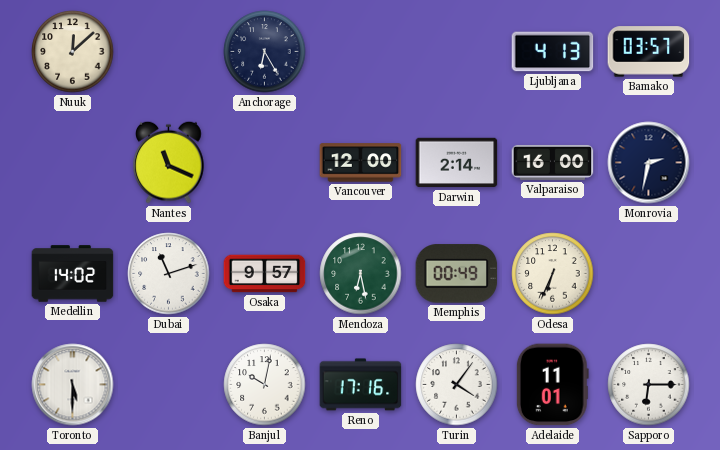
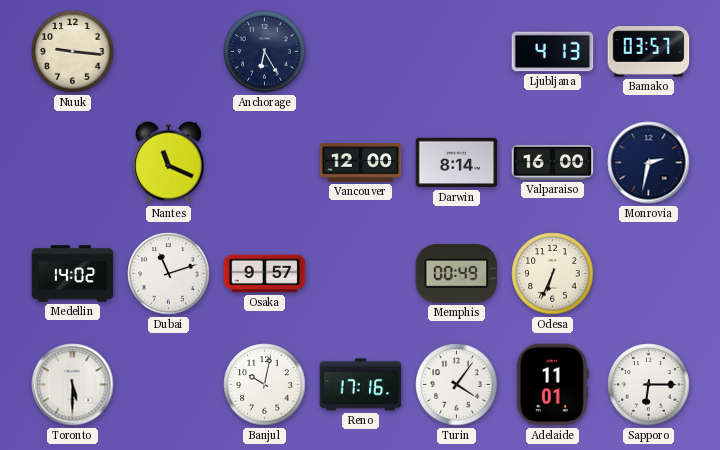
Nuuk: 12:08 -> 9:16 (73, 52)
Darwin: 2:14 -> 8:14 (457, 163)
Mendoza: 6:28 -> none (361, 274)
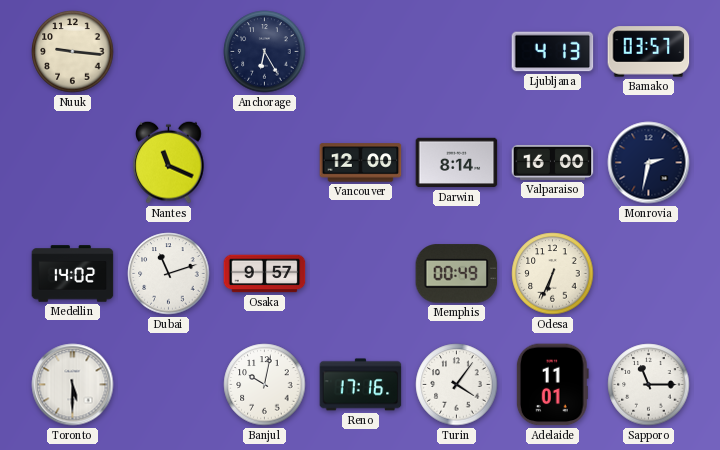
Sapporo: 6:15 -> 11:15 (649, 385)
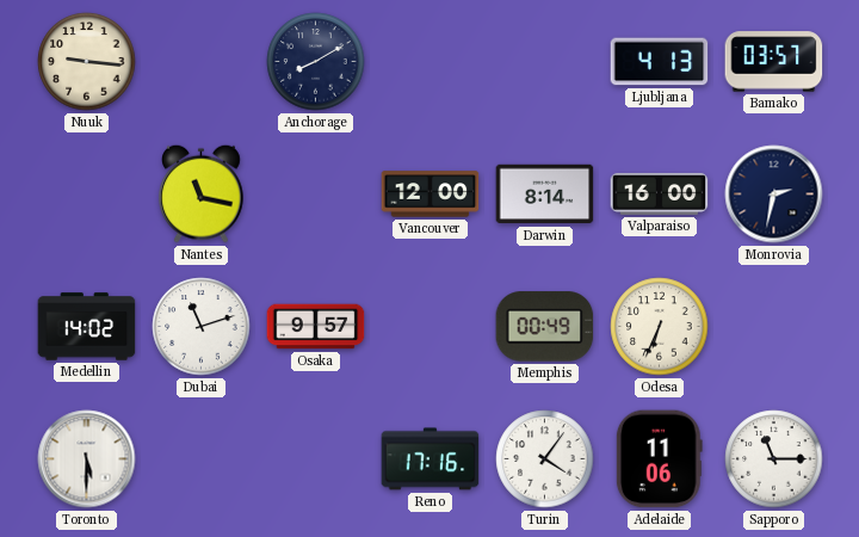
Anchorage: 6:25 -> 8:10 (316, 62)
Nantes: 11:19 -> 11:17 (202, 193)
Banjul: 10:02 -> none (265, 385)
Adelaide: 11:01 -> 11:06 (659, 459)
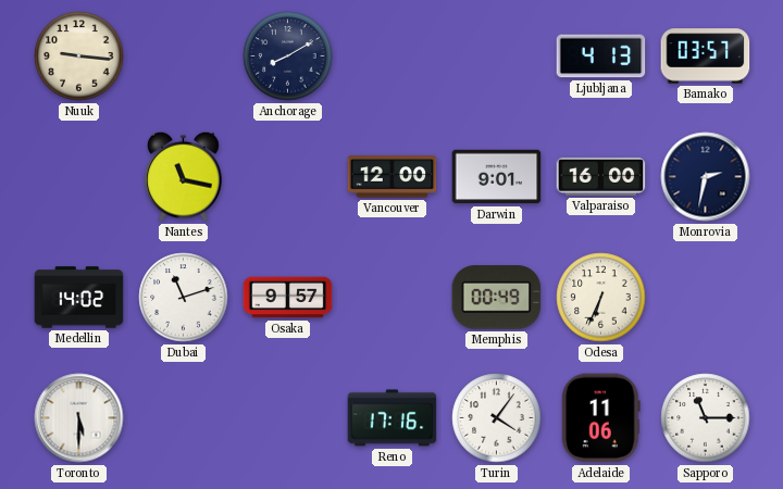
Darwin: 8:14 -> 9:01 (497, 177)
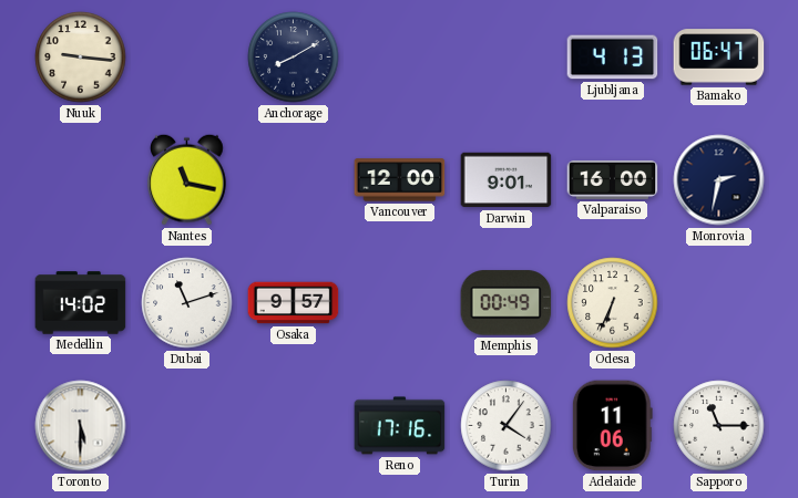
Bamako: 03:57 -> 06:47 (719, 58)
